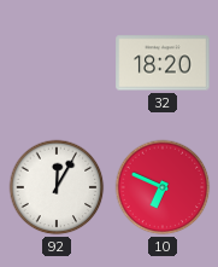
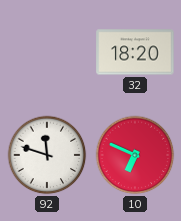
92: 12:05 -> 11:48 (47, 155)
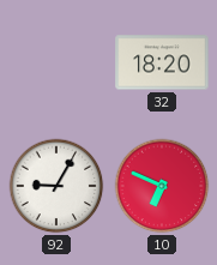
92: 11:48 -> 9:05 (56, 186)
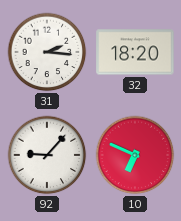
31: none -> 2:16 (47, 52)
92: 9:05 -> 9:07 (47, 155)
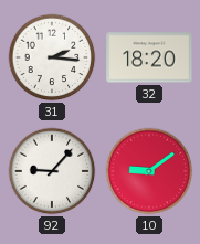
10: 6:49 -> 9:09 (149, 171)
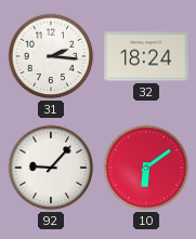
32: 18:20 -> 18:24 (146, 56)
10: 9:09 -> 6:09 (146, 168)
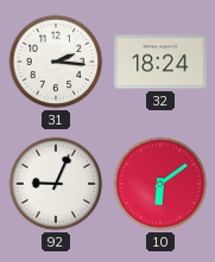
92: 9:07 -> 9:04 (56, 184)
